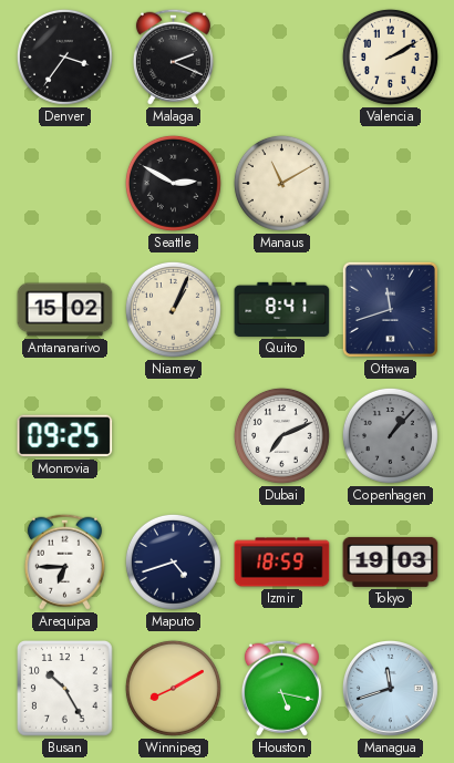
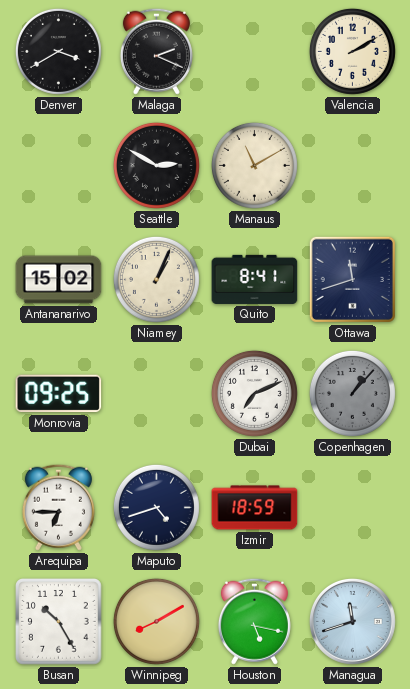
Denver: 3:36 -> 3:40 (58, 51)
Tokyo: 19:03 -> none (391, 561)
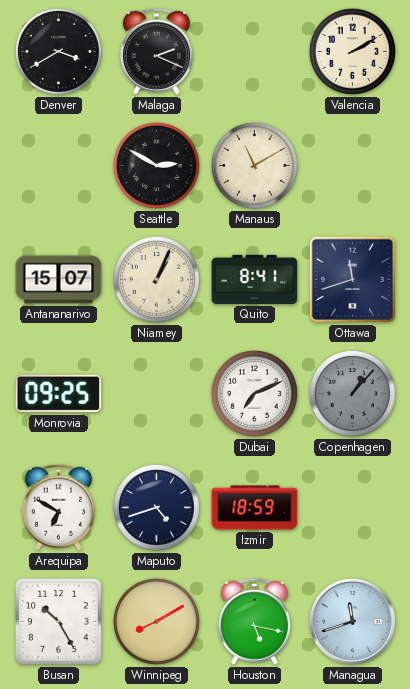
Antananarivo: 15:02 -> 15:07 (59, 280)
Arequipa: 6:45 -> 6:50 (58, 507)
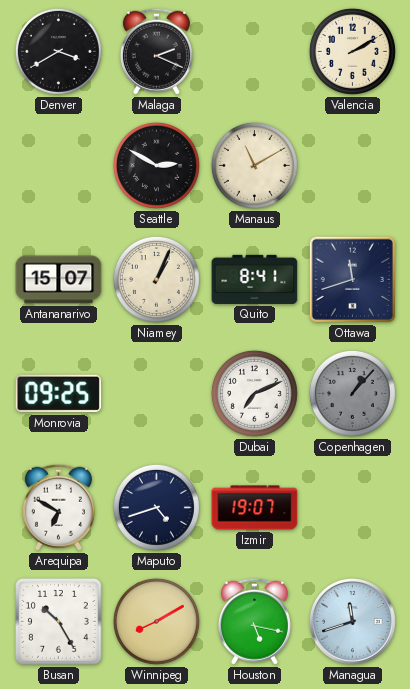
Izmir: 18:59 -> 19:07 (255, 508)
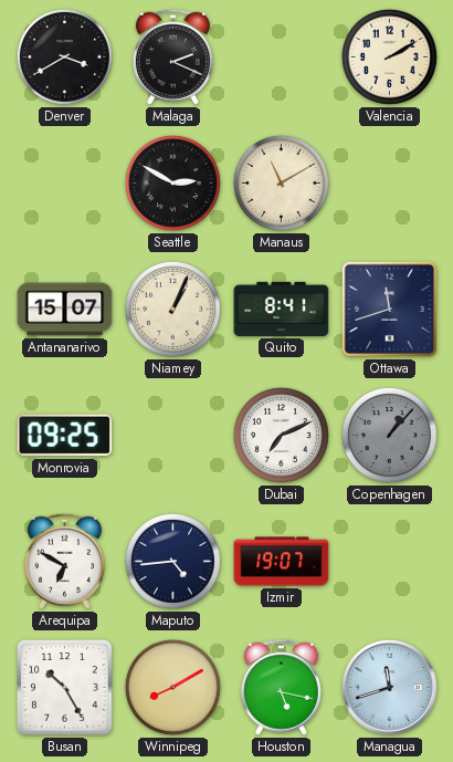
Maputo: 4:42 -> 4:44 (172, 561)
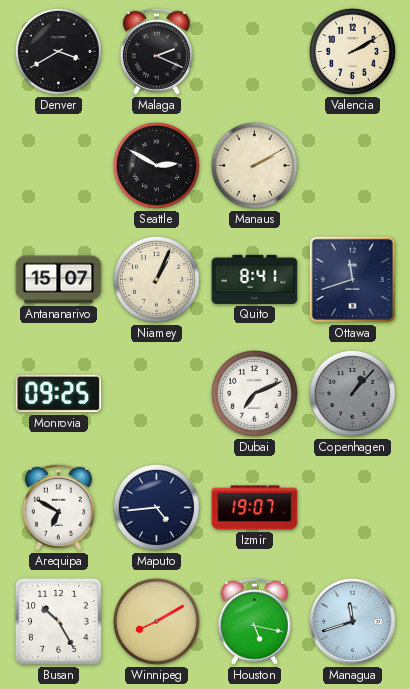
Manaus: 11:10 -> 2:10 (254, 165)
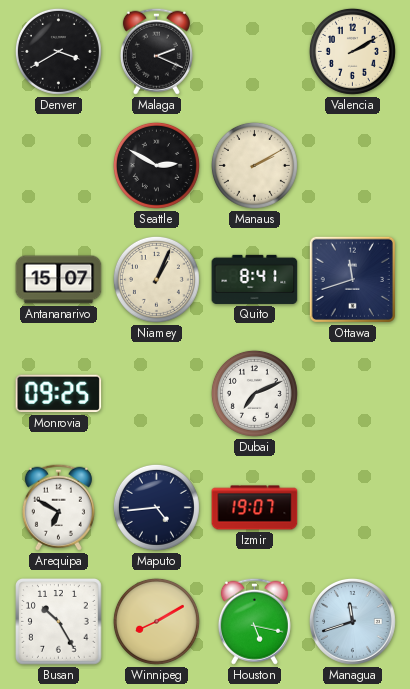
Copenhagen: 1:07 -> none (352, 393)
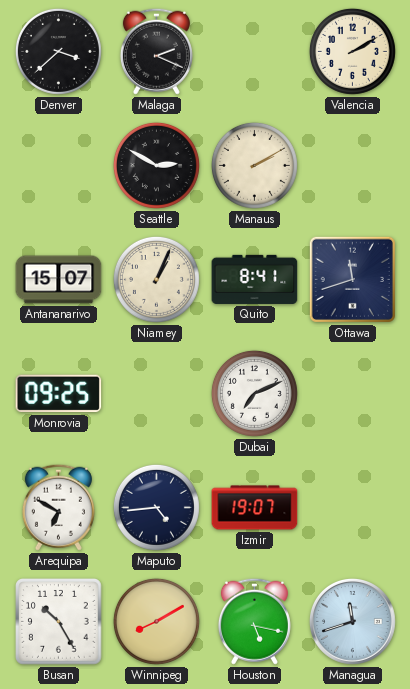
Denver: 3:40 -> 3:38 (58, 51)
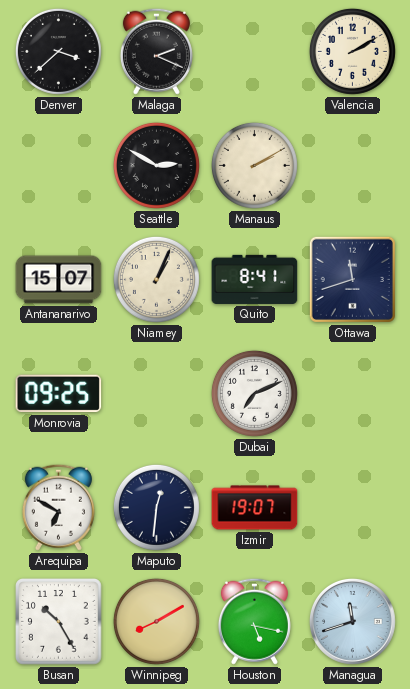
Maputo: 4:44 -> 12:31 (156, 507)
